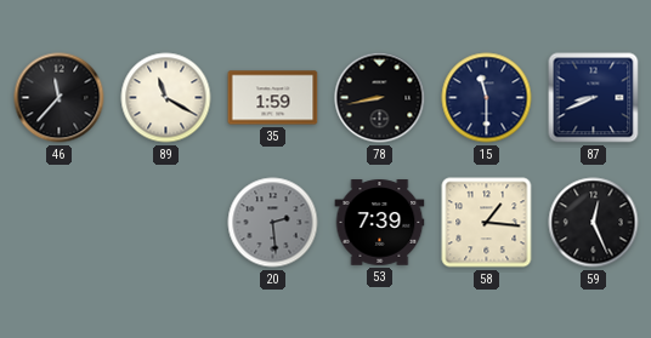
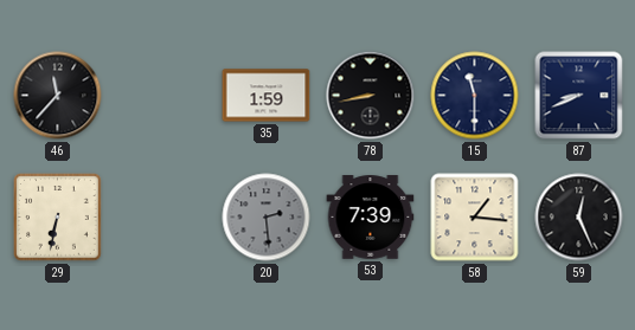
89: 11:20 -> none (166, 98)
29: none -> 6:32 (58, 218)
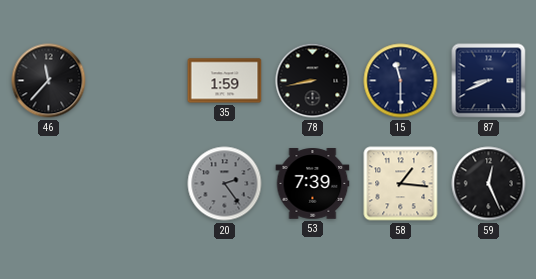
29: 6:32 -> none (58, 218)
20: 2:29 -> 2:24 (225, 184)
